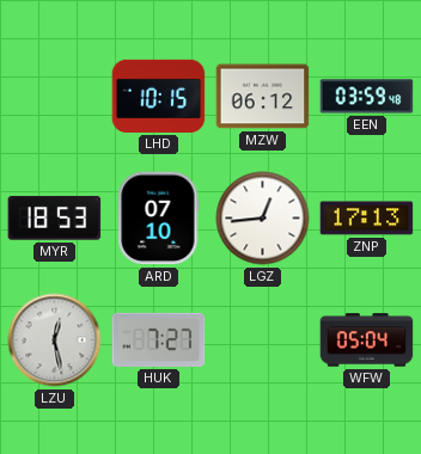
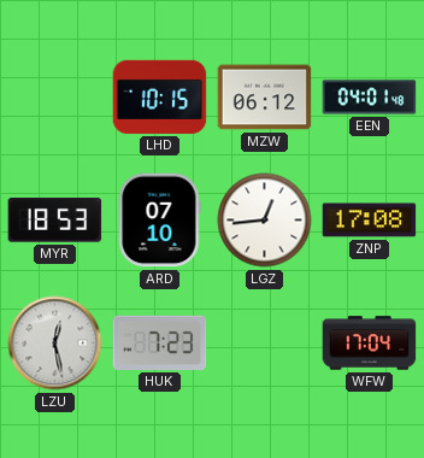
EEN: 03:59 -> 04:01 (370, 98)
ZNP: 17:13 -> 17:08 (370, 221)
HUK: 7:27 -> 7:23 (160, 342)
WFW: 05:04 -> 17:04 (370, 343)
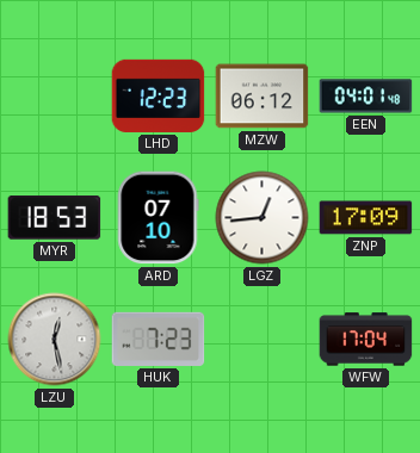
LHD: 10:15 -> 12:23 (159, 95)
ZNP: 17:08 -> 17:09 (366, 218)
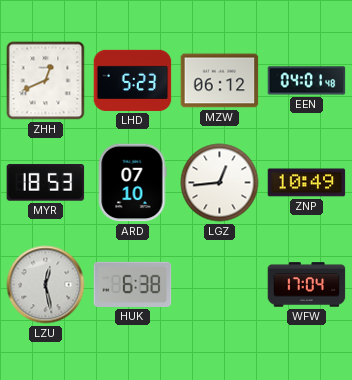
ZHH: none -> 12:41 (46, 81)
LHD: 12:23 -> 5:23 (133, 80)
ZNP: 17:09 -> 10:49 (307, 183)
HUK: 7:23 -> 6:38 (133, 284)
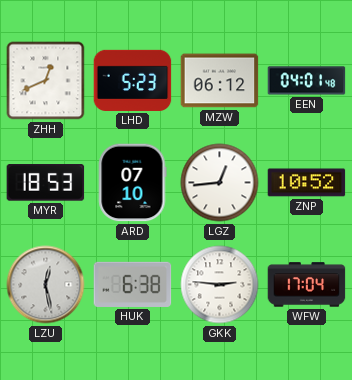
ZNP: 10:49 -> 10:52 (307, 183)
GKK: none -> 2:46 (220, 285)
